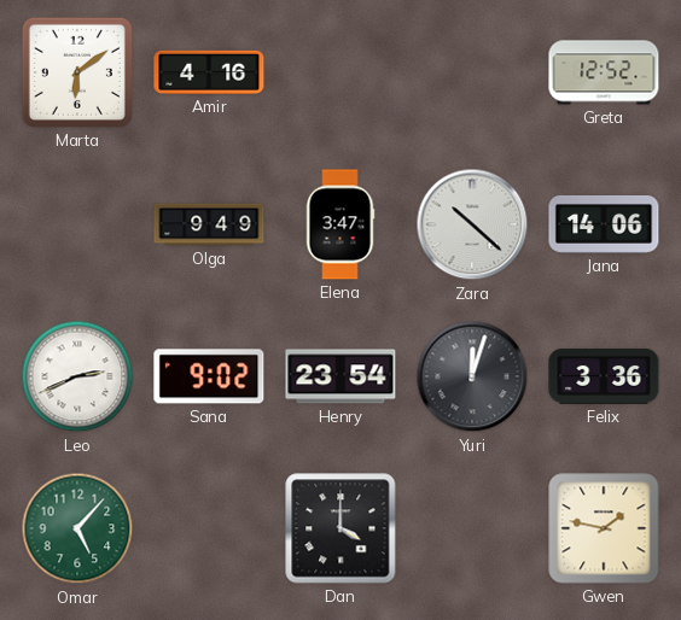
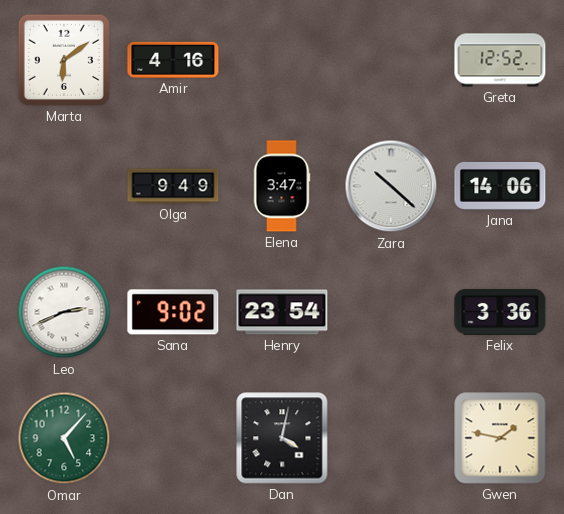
Yuri: 12:03 -> none (472, 376)
Dan: 4:00 -> 4:02 (282, 438)
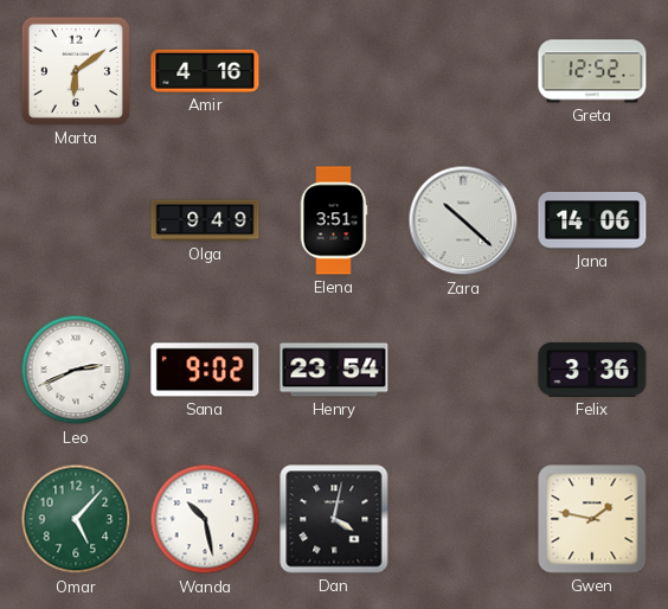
Elena: 3:47 -> 3:51 (334, 220)
Wanda: none -> 10:28 (205, 519)
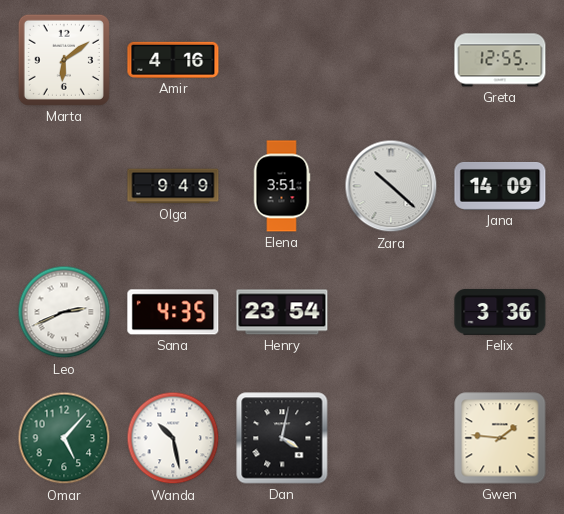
Greta: 12:52 -> 12:55 (500, 60)
Jana: 14:06 -> 14:09 (500, 186)
Sana: 9:02 -> 4:35 (173, 312)
Gwen: 1:47 -> 1:46 (500, 438)
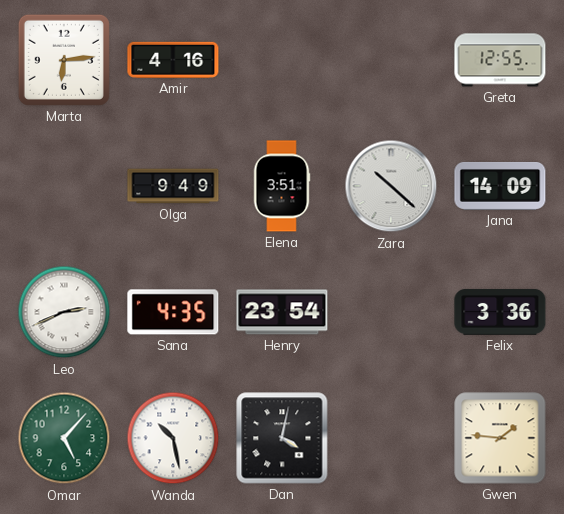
Marta: 6:09 -> 6:14 (64, 60)
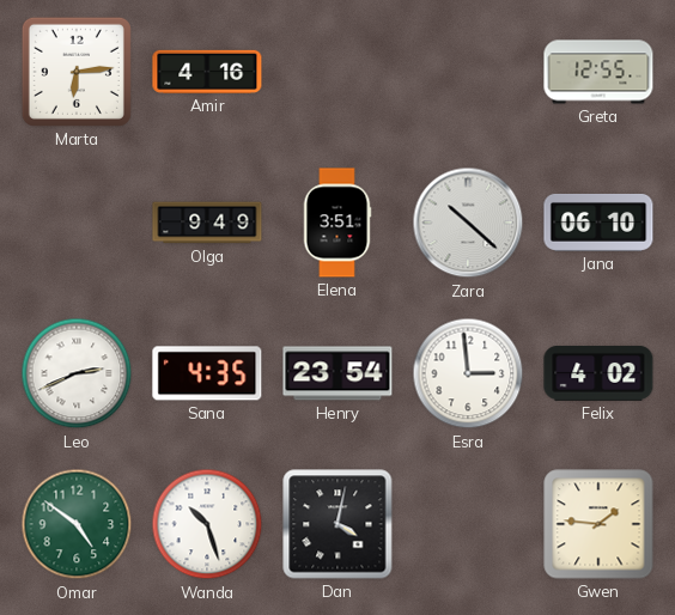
Jana: 14:09 -> 06:10 (598, 223)
Esra: none -> 2:59 (468, 373)
Felix: 3:36 -> 4:02 (598, 373)
Omar: 5:07 -> 4:51 (77, 524)
Wanda: 10:28 -> 10:27 (207, 524)
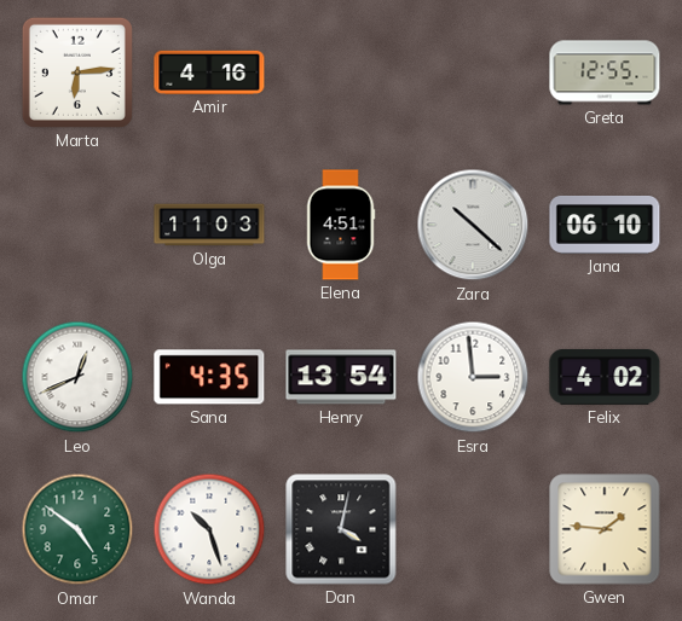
Olga: 9:49 -> 11:03 (209, 225)
Elena: 3:51 -> 4:51 (341, 225)
Leo: 2:41 -> 12:41 (77, 377)
Henry: 23:54 -> 13:54 (341, 377)
